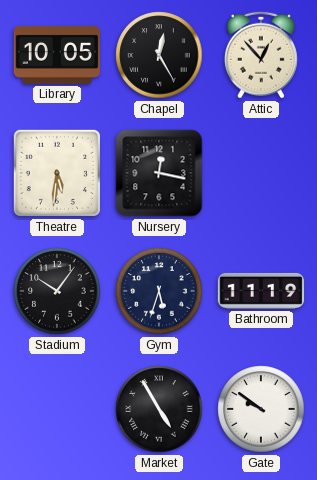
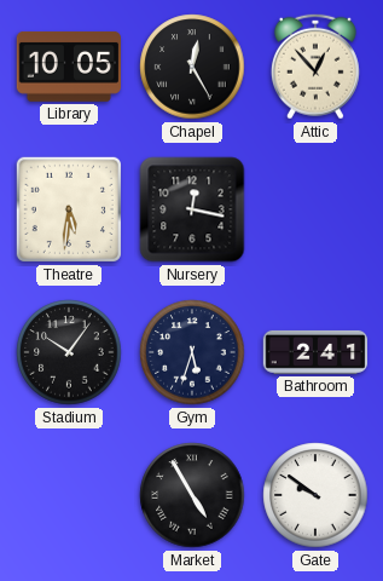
Bathroom: 11:19 -> 2:41 (315, 352)
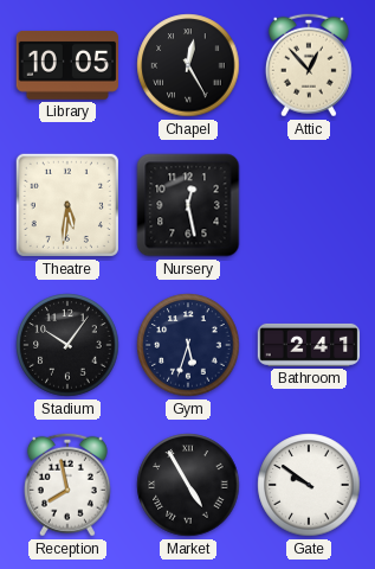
Nursery: 12:17 -> 12:28 (188, 205)
Reception: none -> 7:58 (67, 485)
